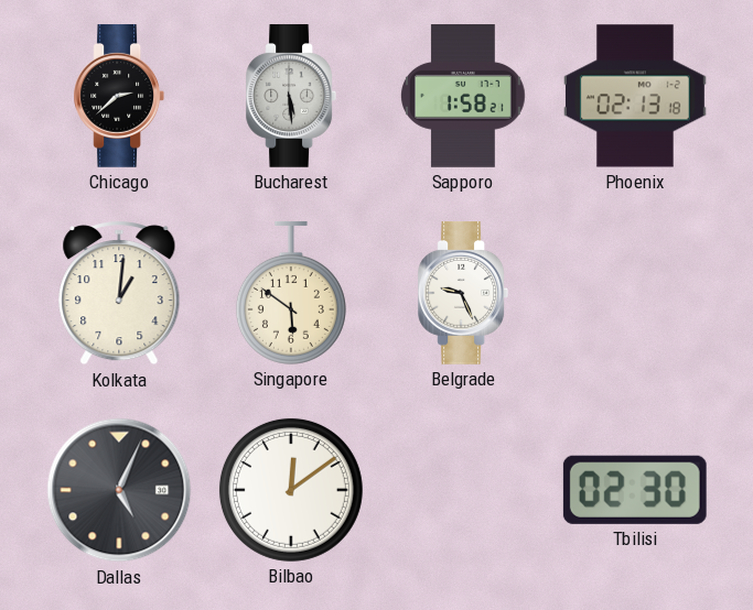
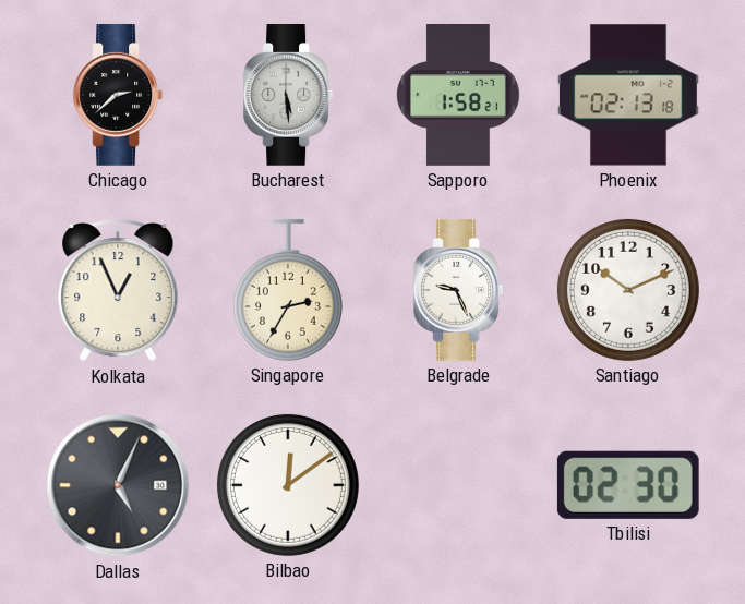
Kolkata: 1:01 -> 12:56 (118, 291)
Singapore: 5:51 -> 2:35 (288, 290)
Santiago: none -> 10:11 (628, 290)
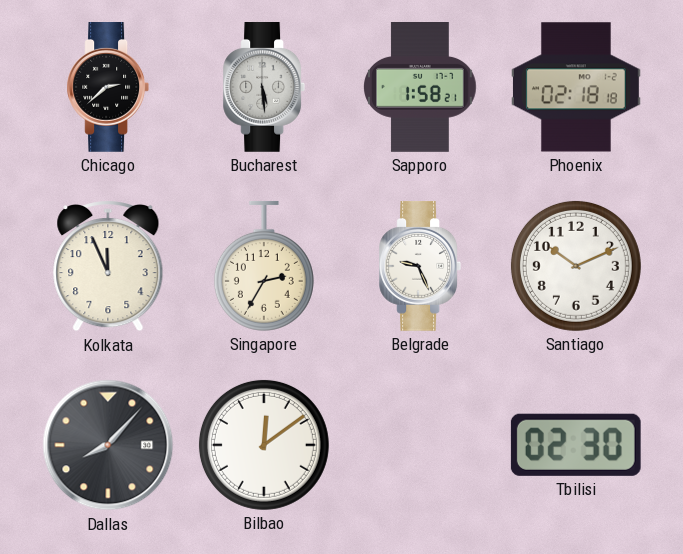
Phoenix: 02:13 -> 02:18 (577, 87)
Kolkata: 12:56 -> 11:56 (108, 267)
Dallas: 5:04 -> 8:07 (108, 445)
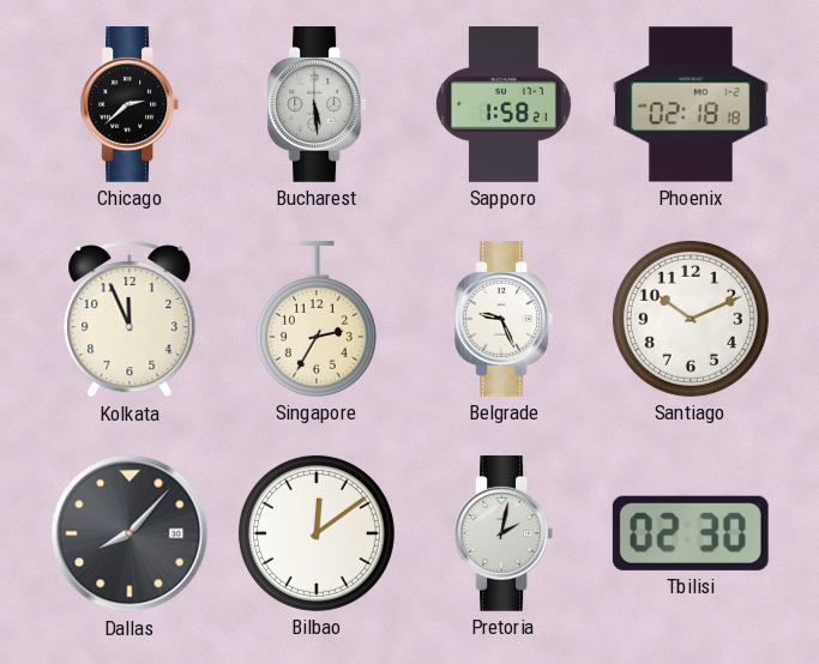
Pretoria: none -> 2:02 (504, 535)
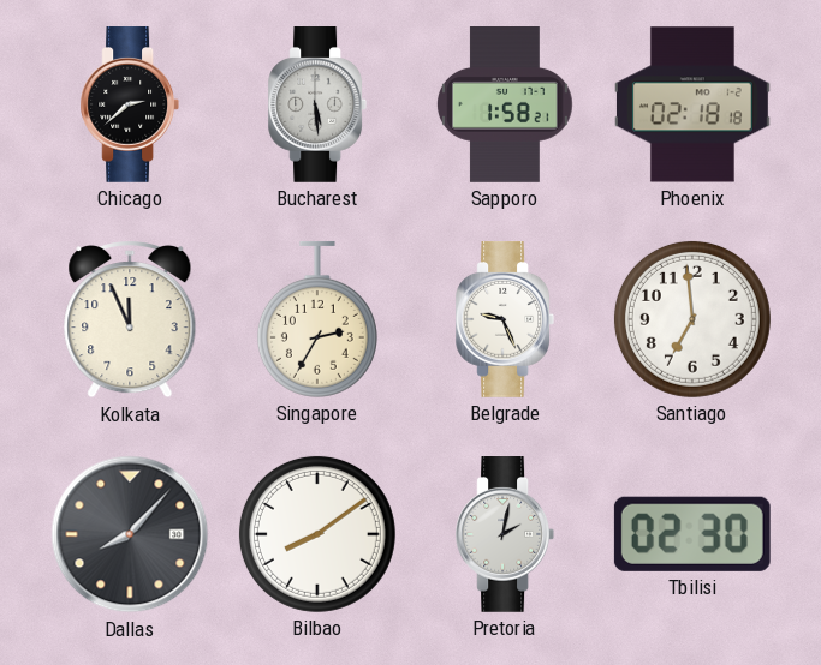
Santiago: 10:11 -> 6:59 (692, 319)
Bilbao: 12:09 -> 8:09 (317, 534)
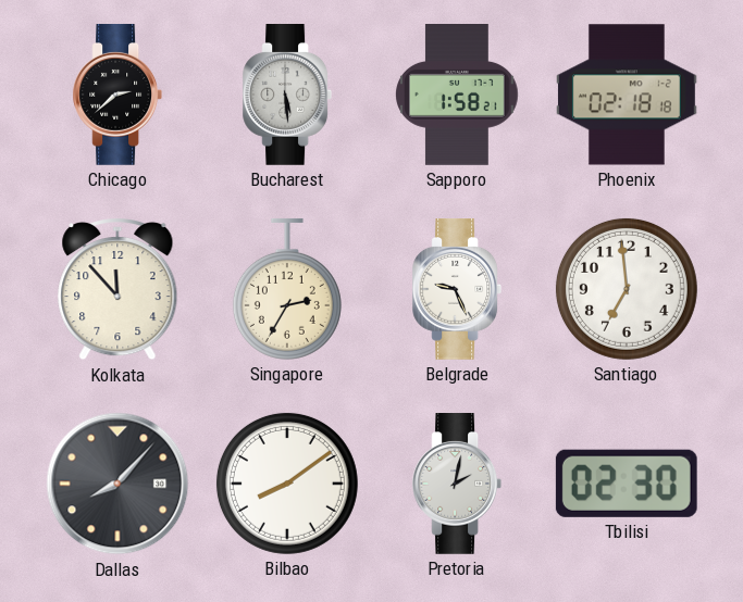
Kolkata: 11:56 -> 11:53 (117, 290)
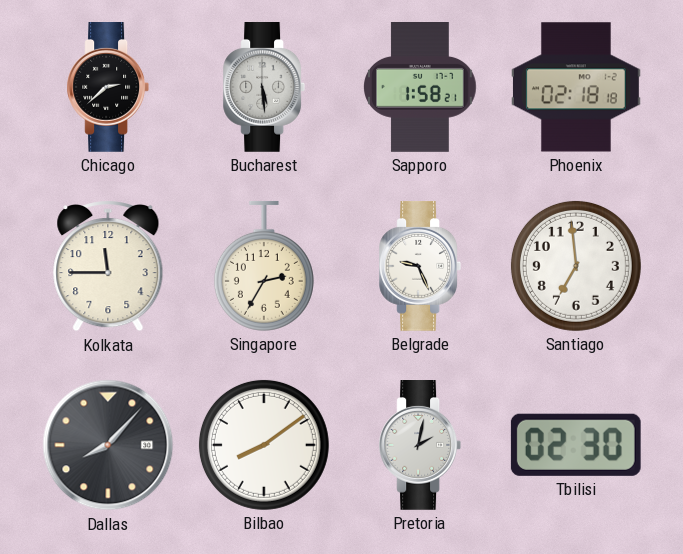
Kolkata: 11:53 -> 11:45 (108, 267)
